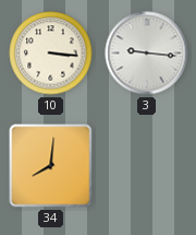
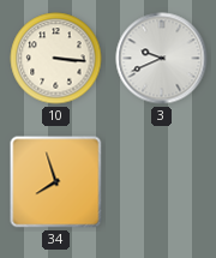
3: 9:16 -> 9:41 (162, 59)
34: 8:01 -> 7:57 (56, 182)
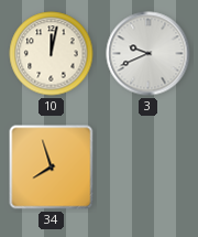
10: 3:16 -> 12:02 (52, 54)
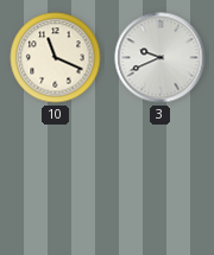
10: 12:02 -> 11:19 (56, 58)
34: 7:57 -> none (52, 168)
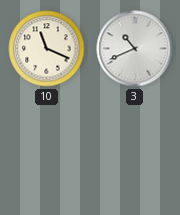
3: 9:41 -> 10:41 (135, 49)
